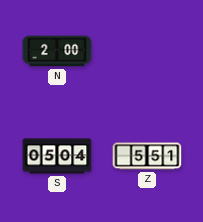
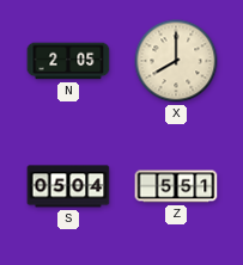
N: 2:00 -> 2:05 (68, 61)
X: none -> 8:00 (176, 61)
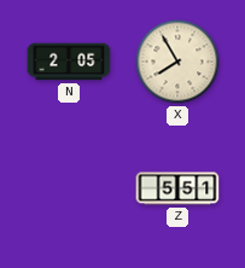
X: 8:00 -> 7:55 (177, 62)
S: 05:04 -> none (68, 186)
